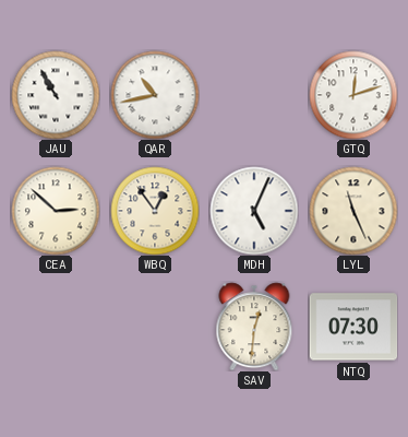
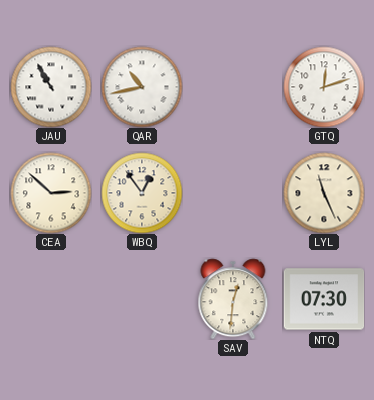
MDH: 5:04 -> none (254, 211)
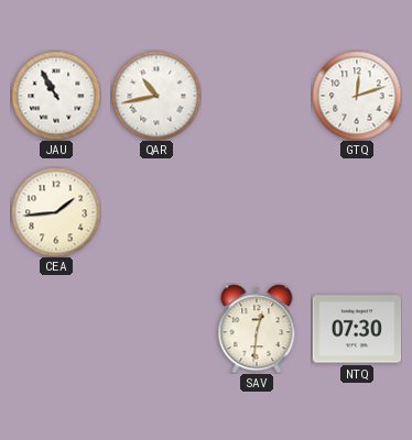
CEA: 2:52 -> 1:44 (56, 212)
WBQ: 12:54 -> none (142, 193)
LYL: 11:26 -> none (324, 193)
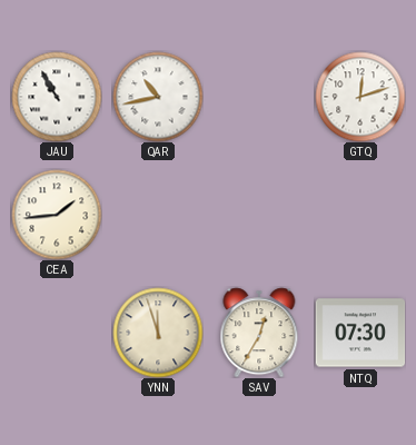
YNN: none -> 11:57 (158, 333)
SAV: 12:31 -> 12:35 (259, 333)
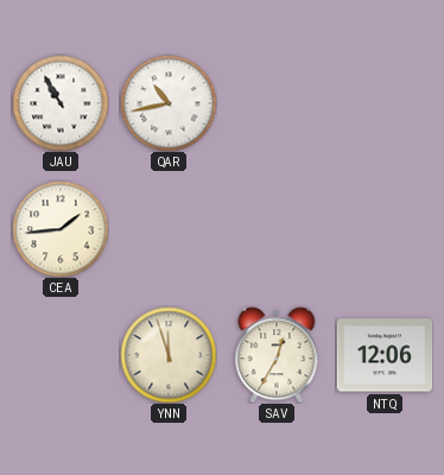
GTQ: 12:12 -> none (360, 97)
NTQ: 07:30 -> 12:06 (385, 355)
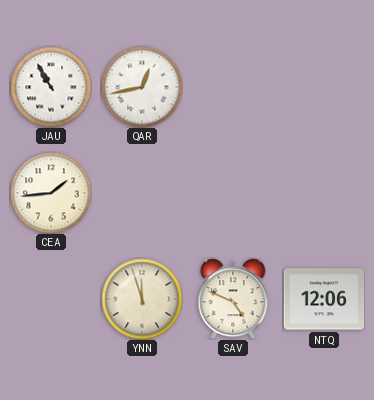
QAR: 10:43 -> 12:43 (142, 87)
SAV: 12:35 -> 4:49 (233, 299)
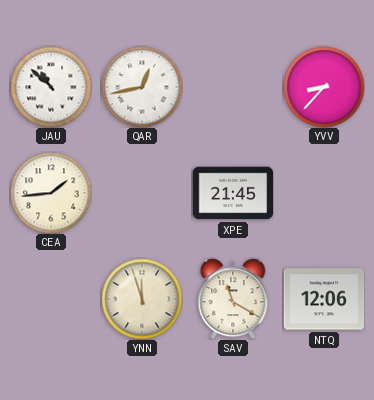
JAU: 10:55 -> 10:52 (51, 87)
YVV: none -> 8:37 (324, 87)
XPE: none -> 21:45 (233, 193)
SAV: 4:49 -> 11:20 (233, 299)
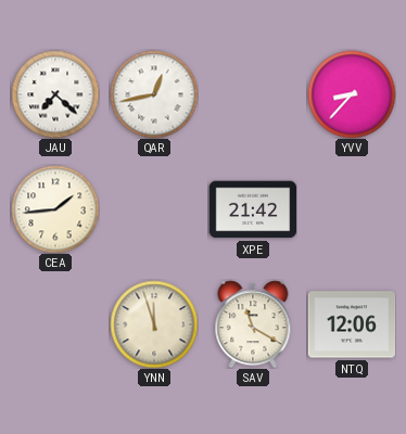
JAU: 10:52 -> 7:22 (55, 94)
XPE: 21:45 -> 21:42 (253, 209)
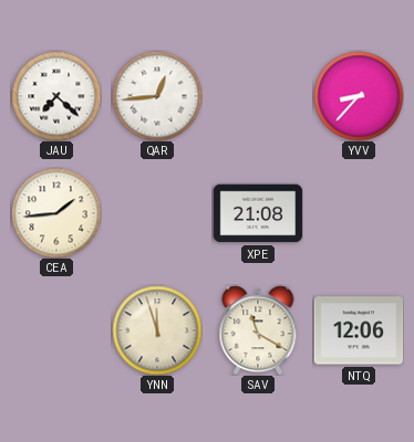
QAR: 12:43 -> 12:44 (157, 96)
XPE: 21:42 -> 21:08 (258, 213)
